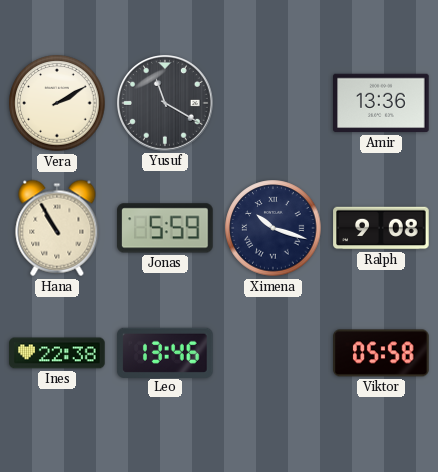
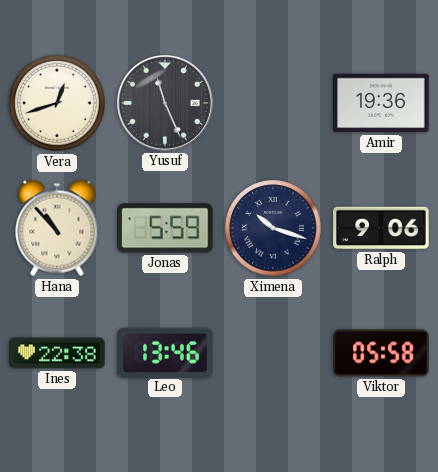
Vera: 2:10 -> 12:42 (57, 103)
Yusuf: 11:20 -> 11:26 (166, 104)
Amir: 13:36 -> 19:36 (381, 103)
Hana: 10:55 -> 10:53 (57, 228)
Ralph: 9:08 -> 9:06 (381, 228)
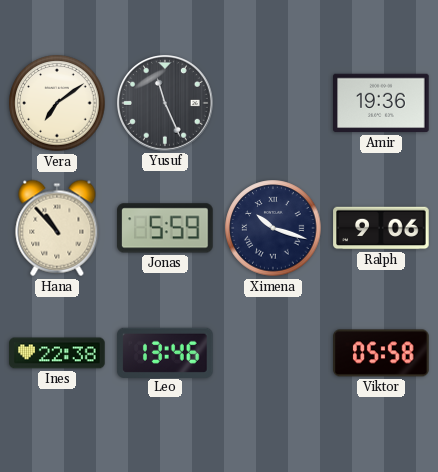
Vera: 12:42 -> 7:09 (57, 103)
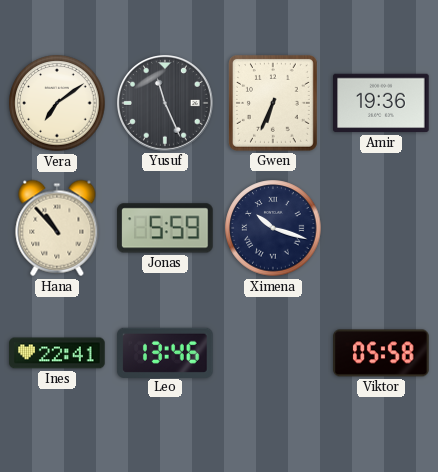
Gwen: none -> 6:34 (273, 103)
Ralph: 9:06 -> none (381, 228)
Ines: 22:38 -> 22:41 (57, 353)
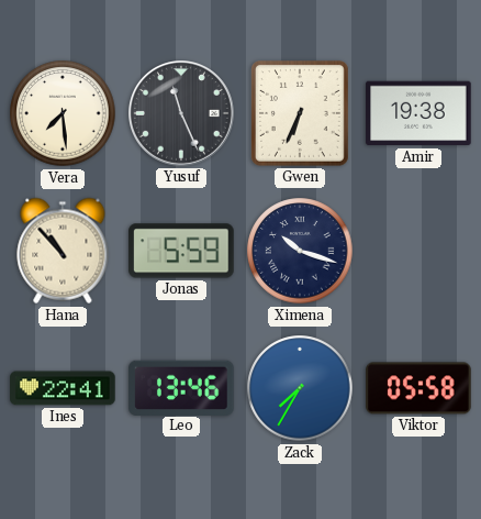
Vera: 7:09 -> 7:29 (63, 113)
Amir: 19:36 -> 19:38 (418, 113)
Zack: none -> 7:35 (300, 388)
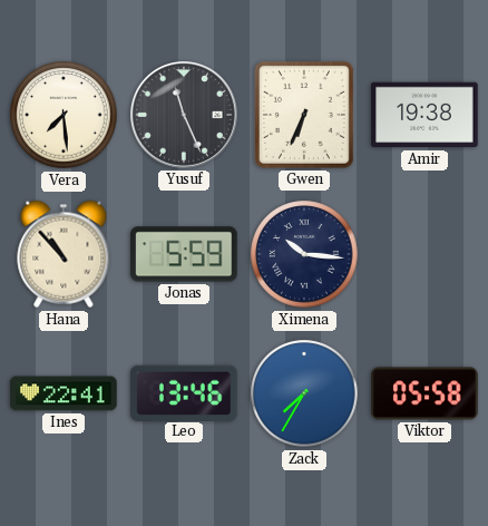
Ximena: 10:18 -> 10:16 (304, 254)
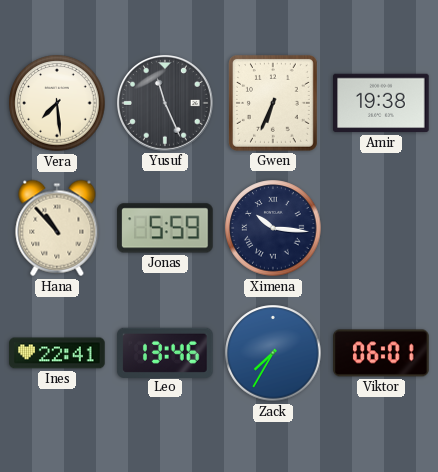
Viktor: 05:58 -> 06:01 (381, 353)
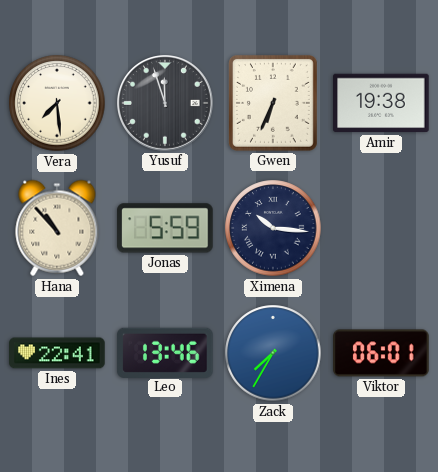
Yusuf: 11:26 -> 11:57 (166, 104)
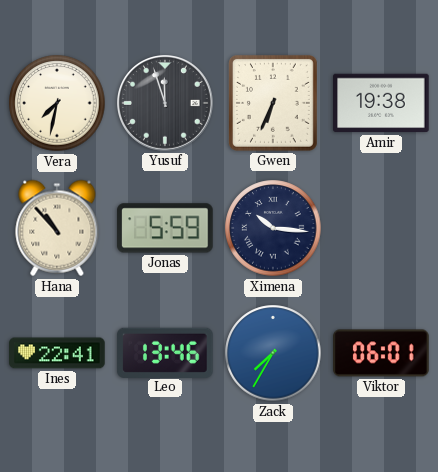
Vera: 7:29 -> 7:32 (57, 103)
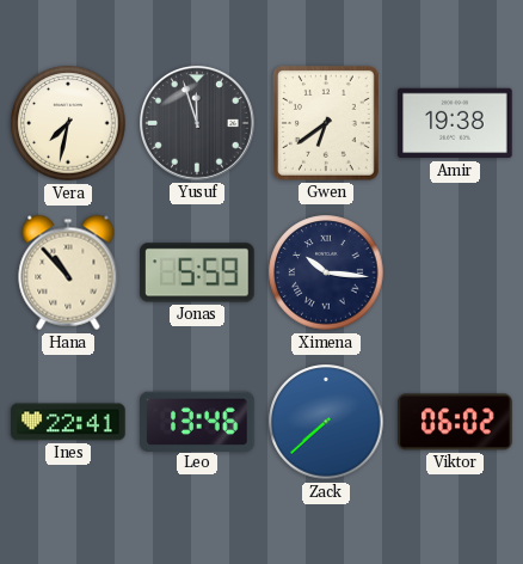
Gwen: 6:34 -> 6:39 (326, 123)
Zack: 7:35 -> 7:38 (326, 422)
Viktor: 06:01 -> 06:02 (455, 422)
